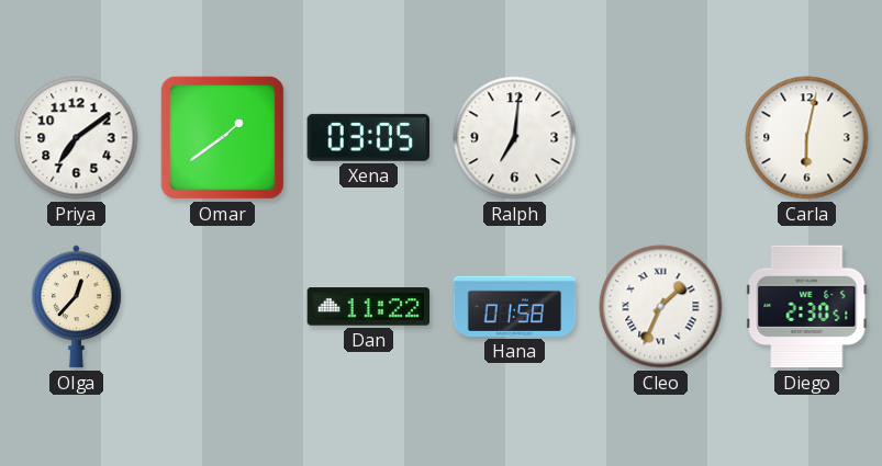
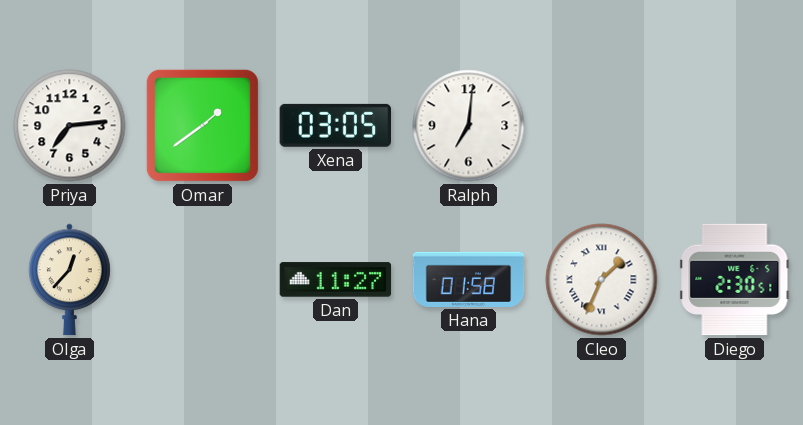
Priya: 7:09 -> 7:14 (70, 126)
Carla: 6:02 -> none (807, 138)
Dan: 11:22 -> 11:27 (336, 280)
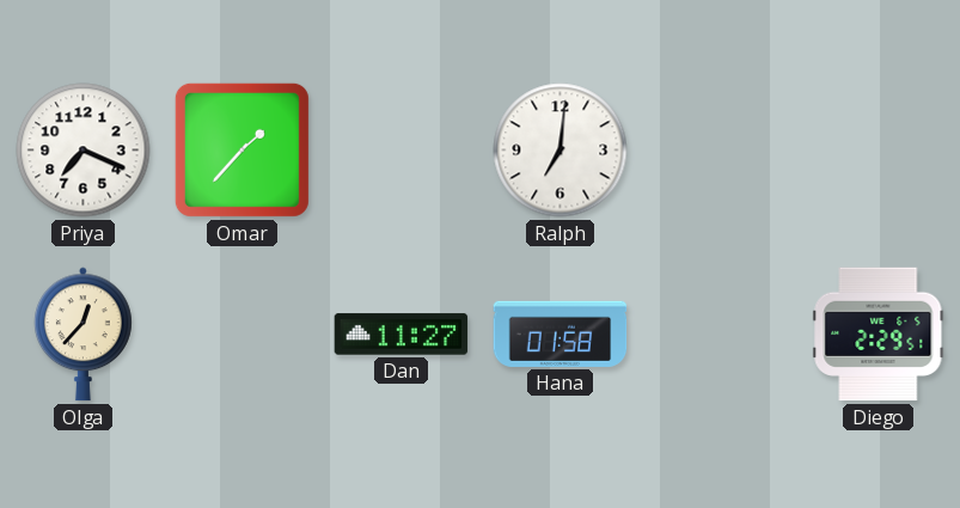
Priya: 7:14 -> 7:19 (84, 151)
Omar: 1:39 -> 1:37 (241, 149)
Xena: 03:05 -> none (335, 125)
Cleo: 1:34 -> none (602, 280)
Diego: 2:30 -> 2:29 (879, 335)
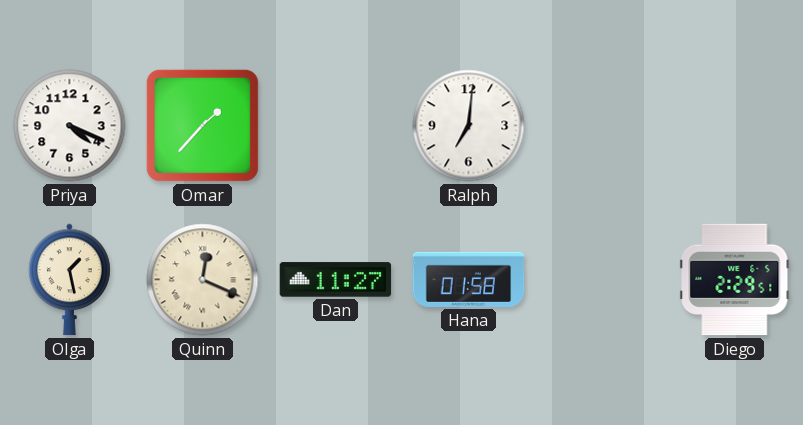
Priya: 7:19 -> 4:19 (70, 126)
Olga: 12:37 -> 1:28 (70, 280)
Quinn: none -> 12:19 (203, 280)
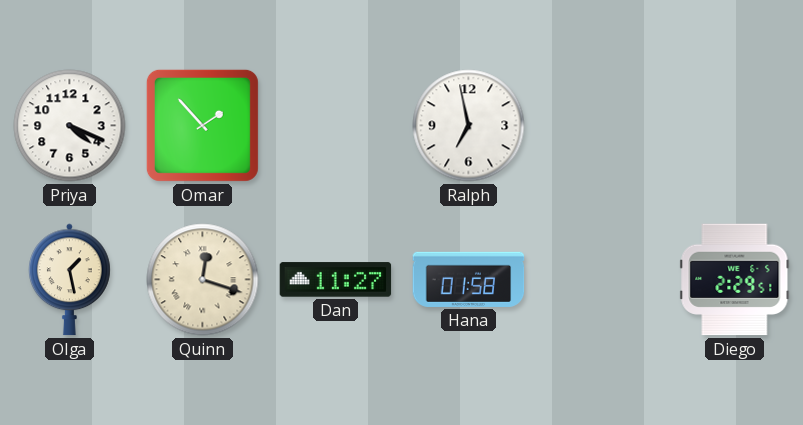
Omar: 1:37 -> 1:53 (202, 125)
Ralph: 7:01 -> 6:58 (469, 126)
Quinn: 12:19 -> 12:18 (203, 280)
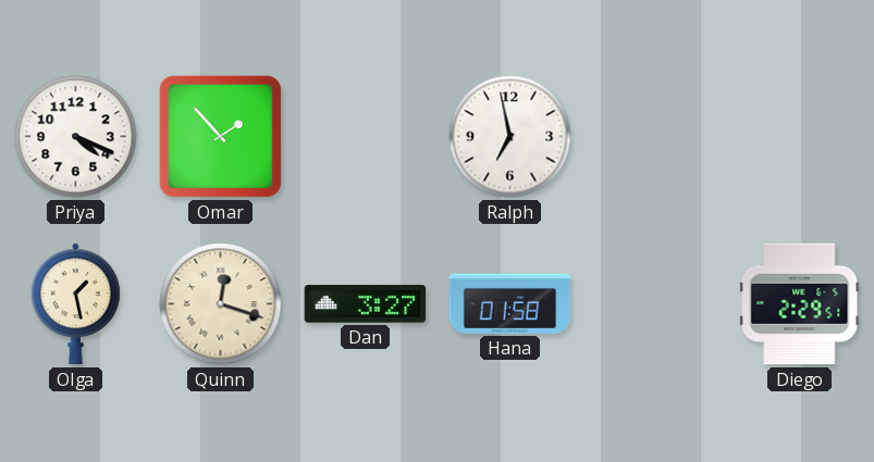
Dan: 11:27 -> 3:27 (366, 304)
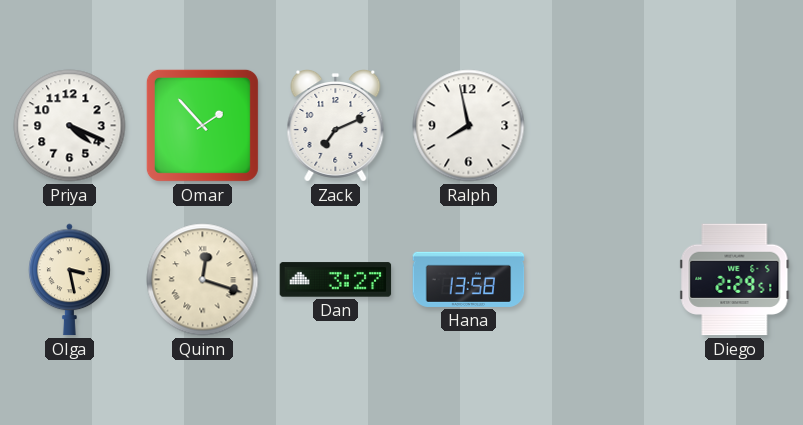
Zack: none -> 7:11 (336, 126)
Ralph: 6:58 -> 7:58 (469, 126)
Olga: 1:28 -> 3:28 (70, 280)
Hana: 01:58 -> 13:58 (469, 279)
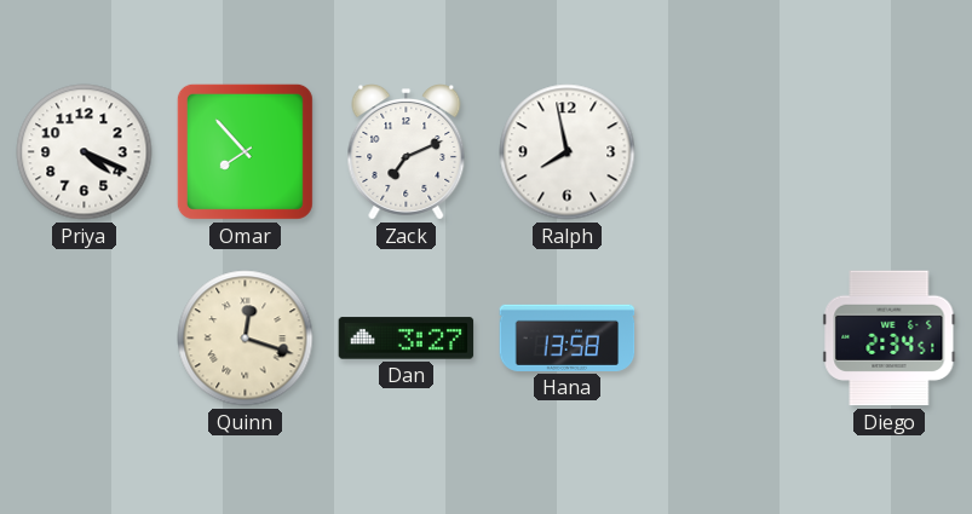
Omar: 1:53 -> 7:53 (245, 151)
Olga: 3:28 -> none (70, 280)
Diego: 2:29 -> 2:34 (890, 339)
